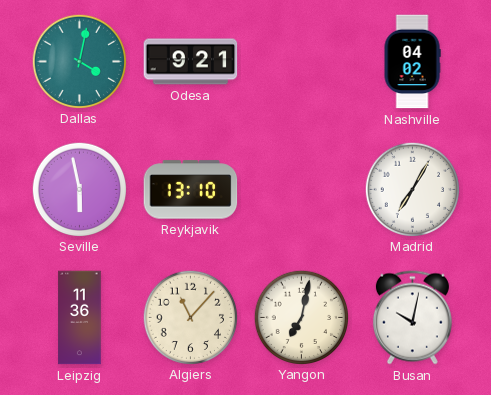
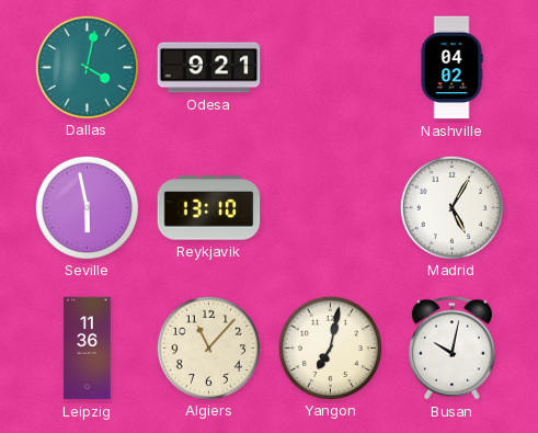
Madrid: 7:05 -> 5:05 (451, 207)
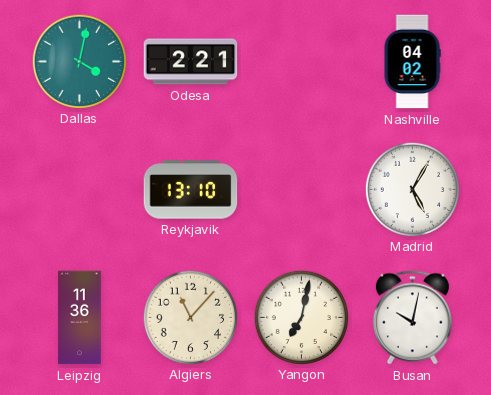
Odesa: 9:21 -> 2:21 (191, 62)
Seville: 5:58 -> none (87, 207)
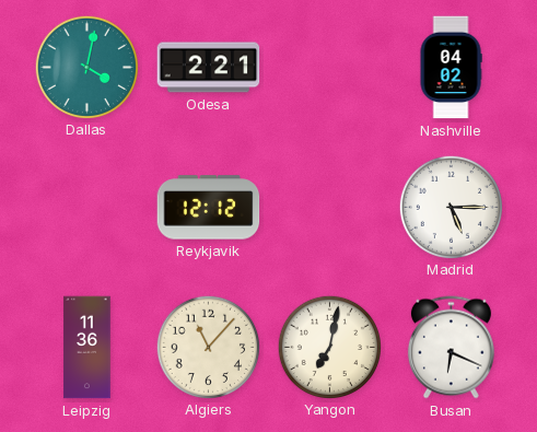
Reykjavik: 13:10 -> 12:12 (209, 208)
Madrid: 5:05 -> 5:15 (451, 207)
Busan: 10:02 -> 6:19 (451, 348)
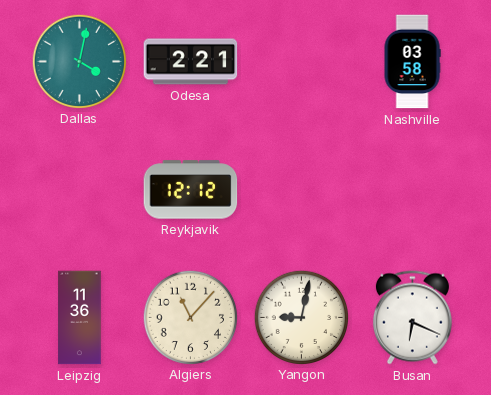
Nashville: 04:02 -> 03:58 (412, 62)
Madrid: 5:15 -> none (451, 207)
Yangon: 7:02 -> 9:02 (301, 317)
